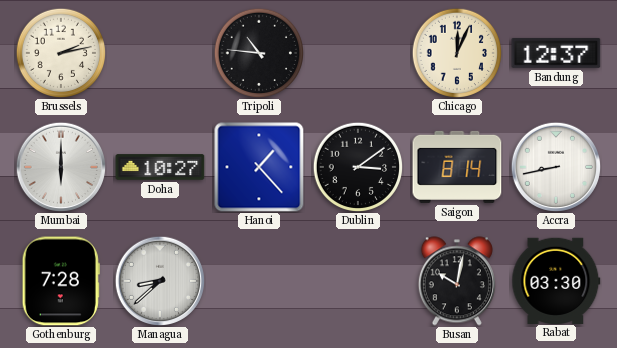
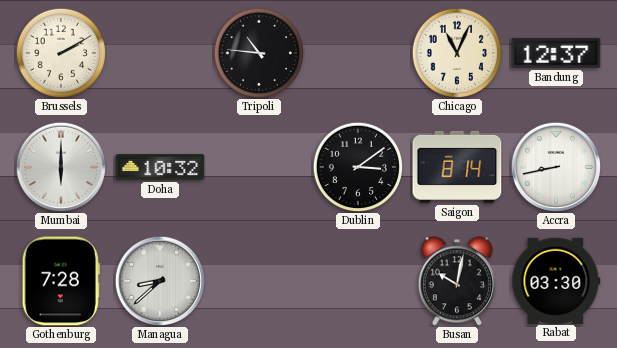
Brussels: 2:13 -> 2:10 (60, 52)
Chicago: 12:04 -> 11:04 (456, 52)
Doha: 10:27 -> 10:32 (160, 167)
Hanoi: 1:23 -> none (259, 167)
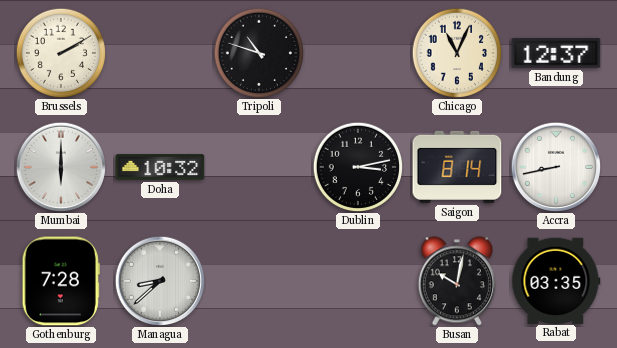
Tripoli: 10:46 -> 10:48 (258, 52)
Dublin: 3:09 -> 3:13 (357, 166)
Rabat: 03:30 -> 03:35 (556, 280)
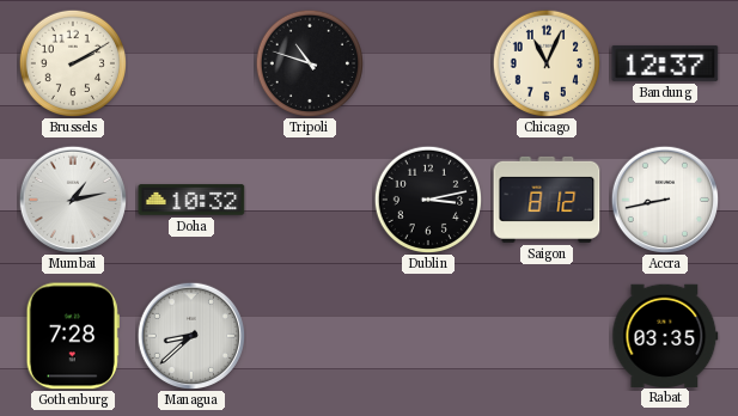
Mumbai: 6:00 -> 1:13 (72, 198)
Saigon: 8:14 -> 8:12 (547, 200)
Busan: 10:02 -> none (457, 281)
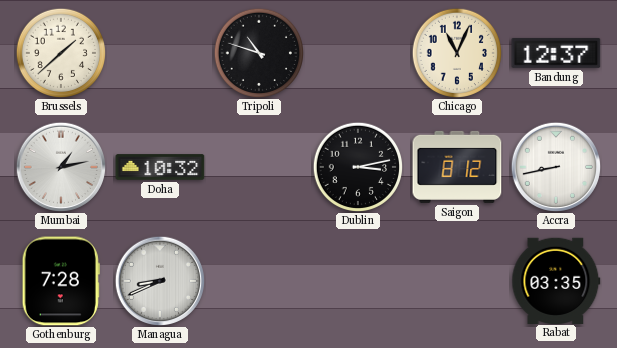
Brussels: 2:10 -> 1:38 (60, 52)
Managua: 8:38 -> 8:41 (159, 280)
